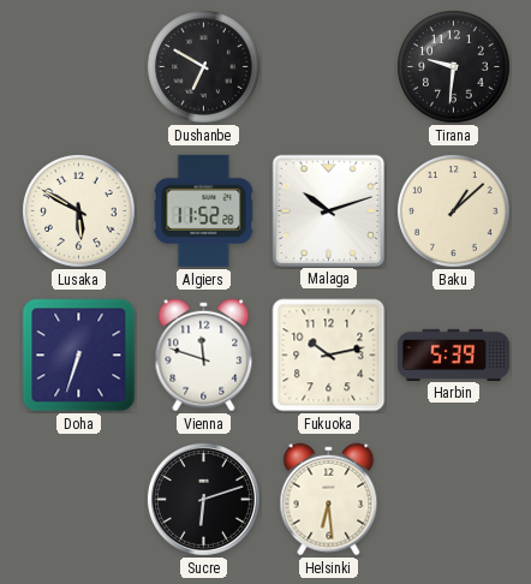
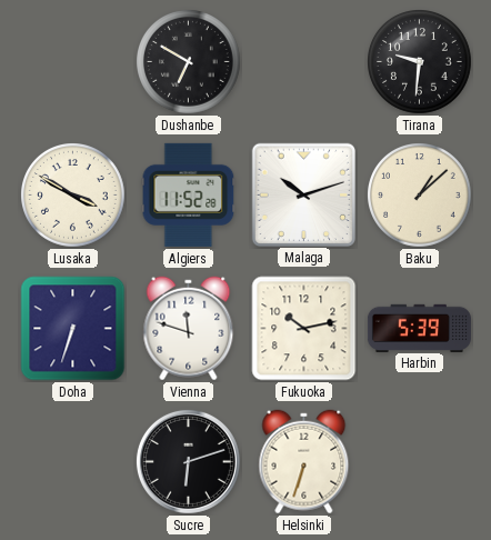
Lusaka: 5:50 -> 3:50 (73, 196)
Helsinki: 6:29 -> 6:33 (304, 462)
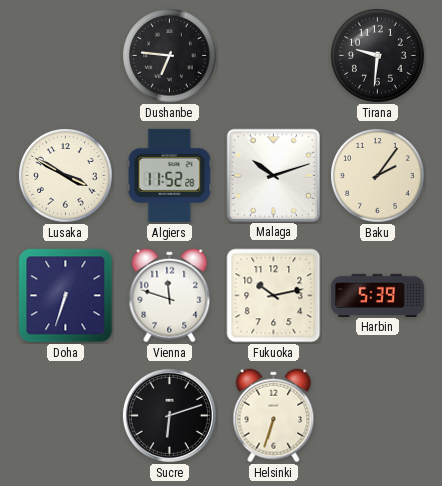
Dushanbe: 6:50 -> 6:46 (170, 56)
Baku: 1:08 -> 2:06 (378, 176)
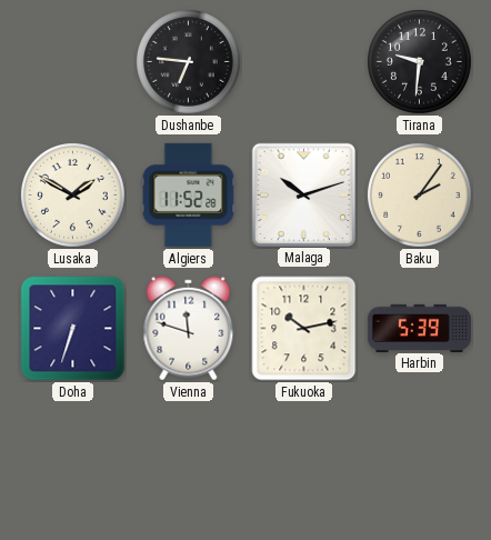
Lusaka: 3:50 -> 1:50 (73, 196)
Sucre: 6:12 -> none (169, 415)
Helsinki: 6:33 -> none (274, 416)
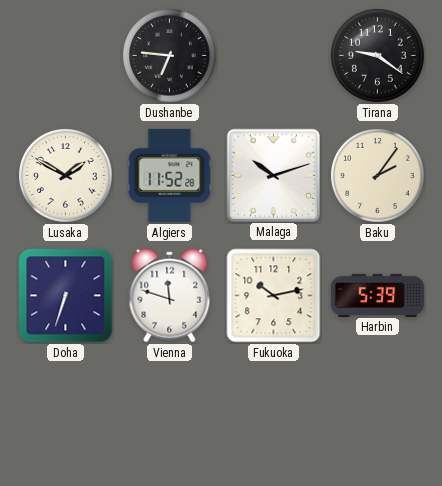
Tirana: 9:31 -> 9:21 (378, 56)
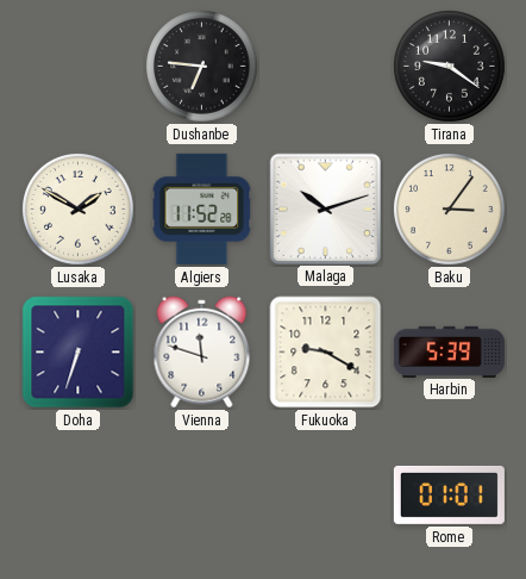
Baku: 2:06 -> 3:06 (450, 210)
Fukuoka: 10:13 -> 9:20 (326, 353)
Rome: none -> 01:01 (449, 494)
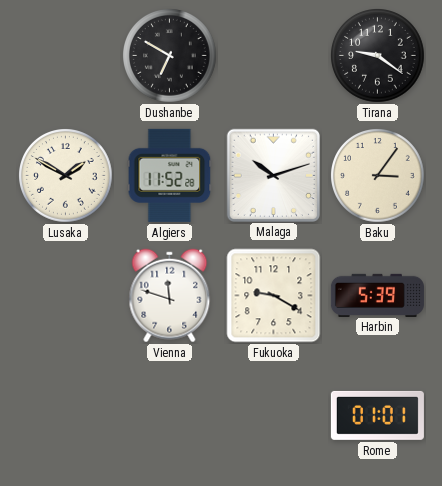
Dushanbe: 6:46 -> 6:50 (170, 56)
Doha: 6:33 -> none (79, 353)
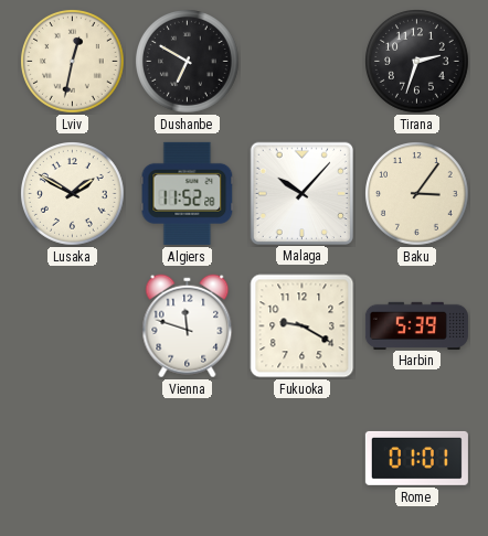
Lviv: none -> 12:32 (73, 62)
Tirana: 9:21 -> 2:33 (417, 62)
Malaga: 10:12 -> 10:07 (301, 193)
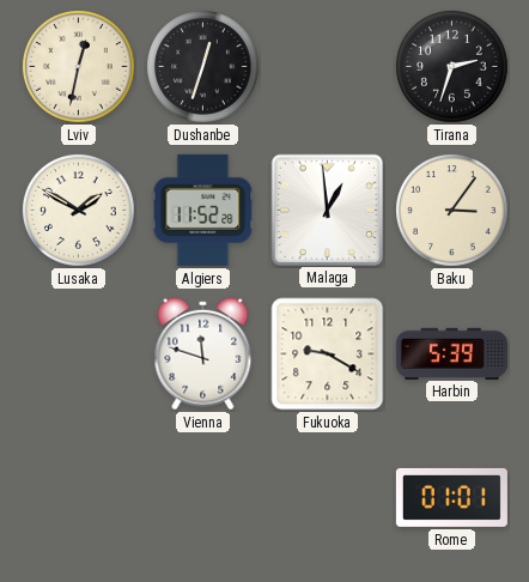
Dushanbe: 6:50 -> 12:33 (203, 67)
Malaga: 10:07 -> 12:59 (327, 210)
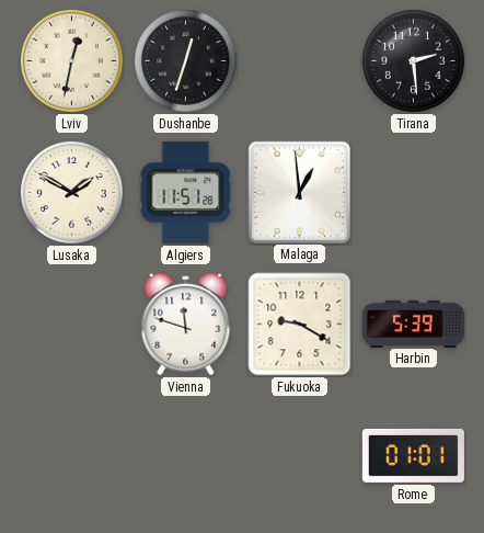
Tirana: 2:33 -> 2:29 (414, 61)
Algiers: 11:52 -> 11:51 (186, 192)
Baku: 3:06 -> none (452, 211)
